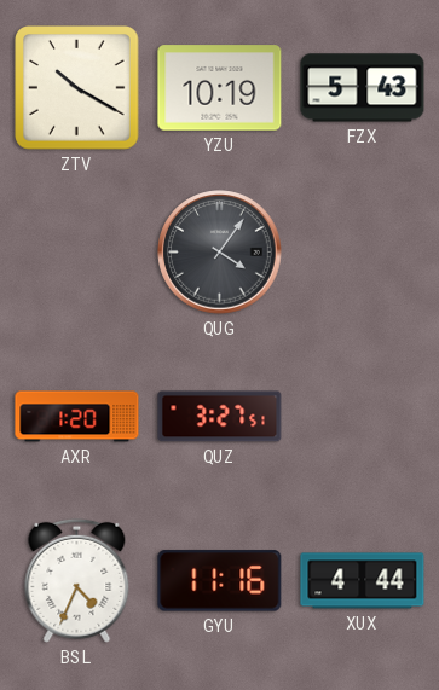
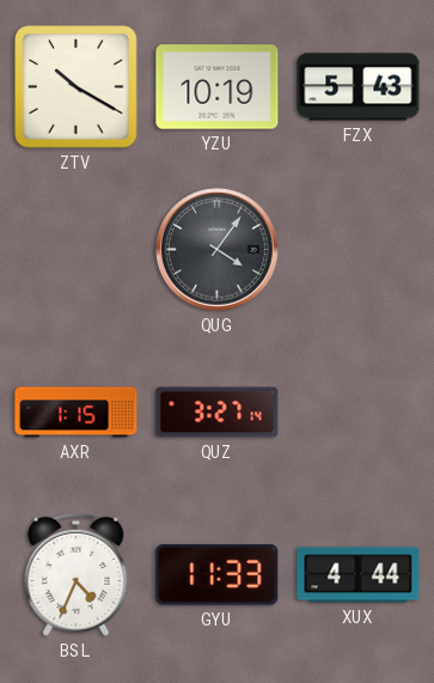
AXR: 1:20 -> 1:15 (77, 413)
QUZ: 3:27:51 -> 3:27:14 (218, 413)
GYU: 11:16 -> 11:33 (218, 575)
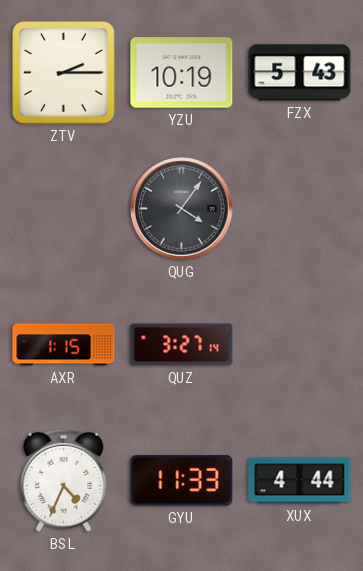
ZTV: 10:20 -> 2:15 (64, 73)
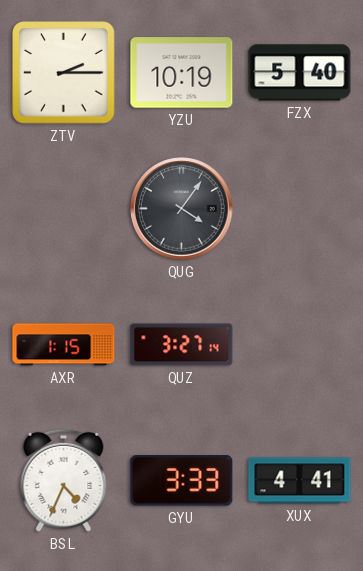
FZX: 5:43 -> 5:40 (300, 73)
GYU: 11:33 -> 3:33 (182, 481)
XUX: 4:44 -> 4:41 (300, 481)
